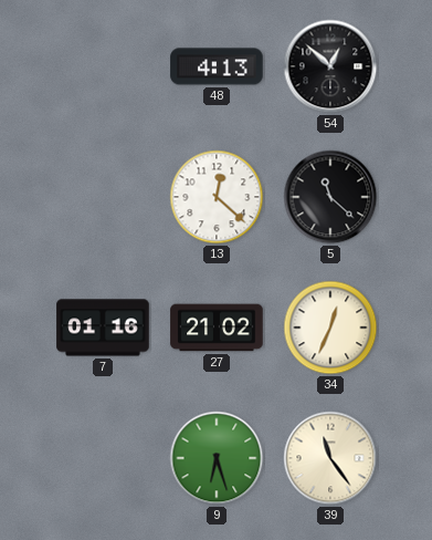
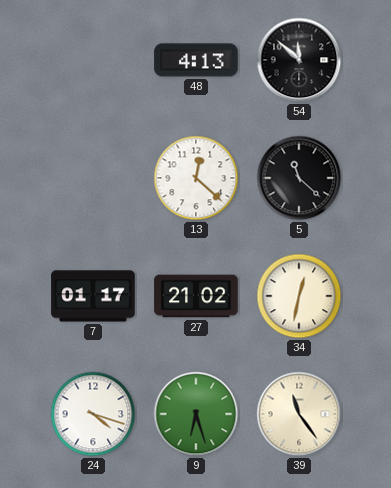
54: 12:52 -> 11:52 (299, 60)
7: 01:16 -> 01:17 (93, 296)
34: 12:34 -> 12:32 (299, 296)
24: none -> 4:18 (93, 414)
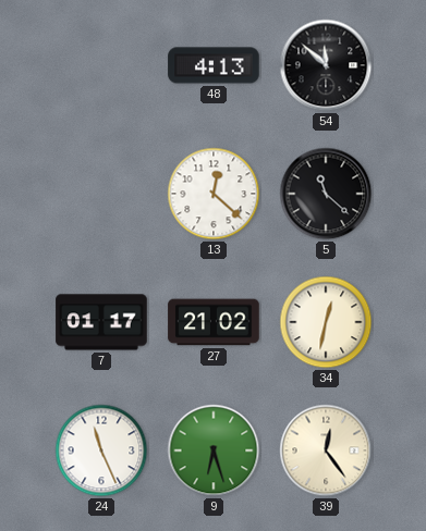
24: 4:18 -> 11:26 (101, 450)
39: 11:24 -> 12:24 (326, 450)
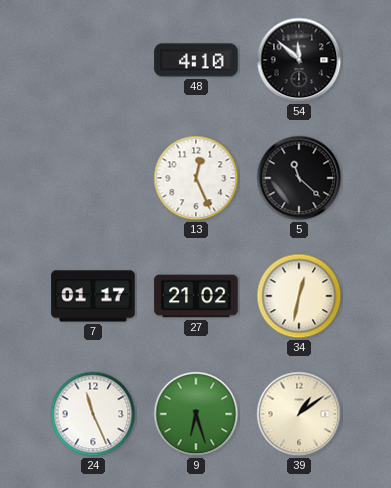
48: 4:13 -> 4:10 (196, 60)
13: 12:22 -> 12:26 (196, 178)
39: 12:24 -> 1:09 (299, 414)
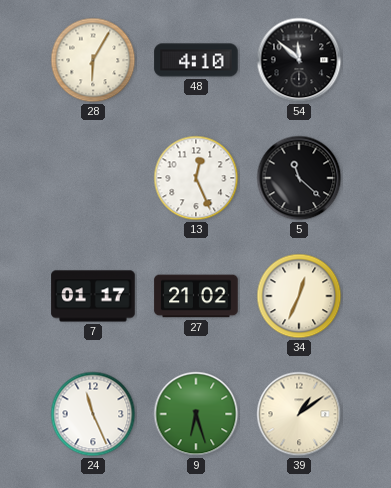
28: none -> 6:05 (93, 60)
34: 12:32 -> 12:34 (299, 296)
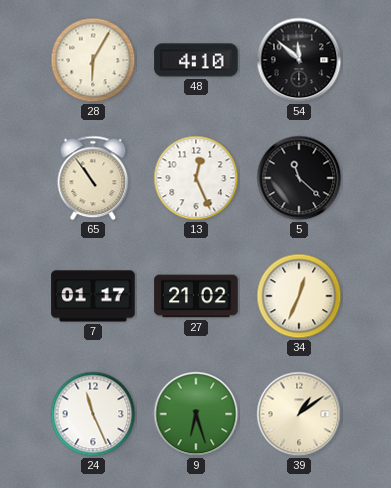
65: none -> 10:54 (93, 178)
